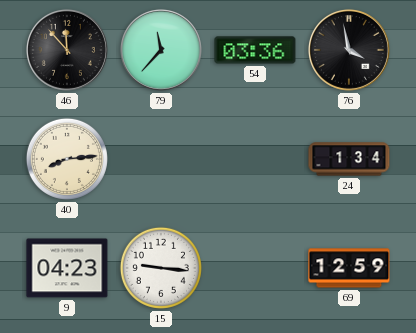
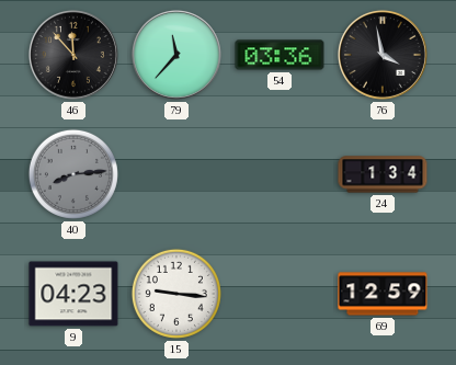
40 dial: cream -> grey (73, 174)
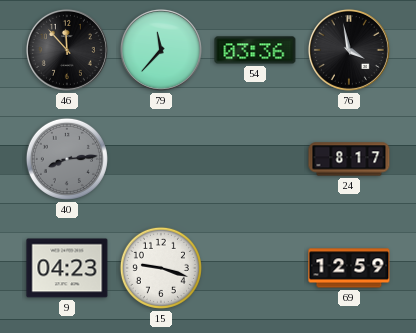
24: 1:34 -> 8:17 (349, 159)
15: 9:16 -> 9:18 (161, 268)
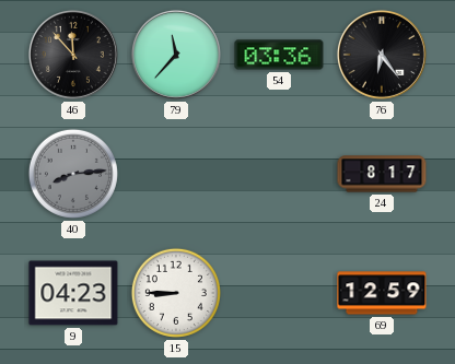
76: 3:58 -> 6:24 (382, 55)
15: 9:18 -> 8:45 (176, 293)
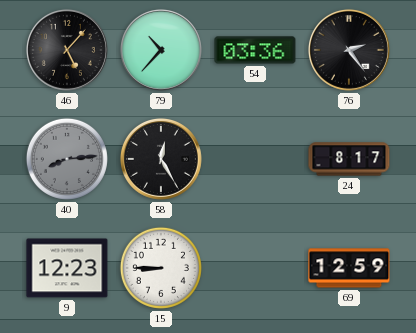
46: 11:53 -> 5:07 (67, 50)
79: 11:37 -> 10:37 (161, 50)
76: 6:24 -> 2:24 (349, 50)
58: none -> 12:25 (161, 159)
9: 04:23 -> 12:23 (67, 268)
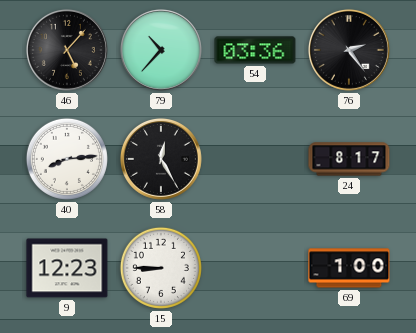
40 dial: grey -> white (67, 159)
69: 12:59 -> 1:00 (349, 268)
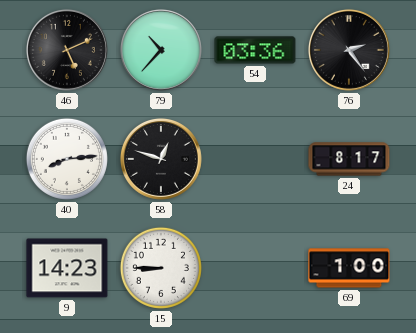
46: 5:07 -> 5:11 (67, 50)
58: 12:25 -> 12:48 (161, 159)
9: 12:23 -> 14:23 (67, 268)
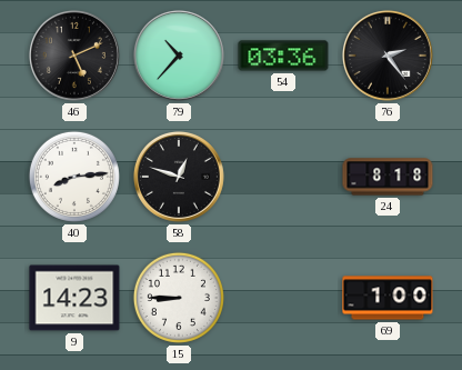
24: 8:17 -> 8:18 (388, 177)
